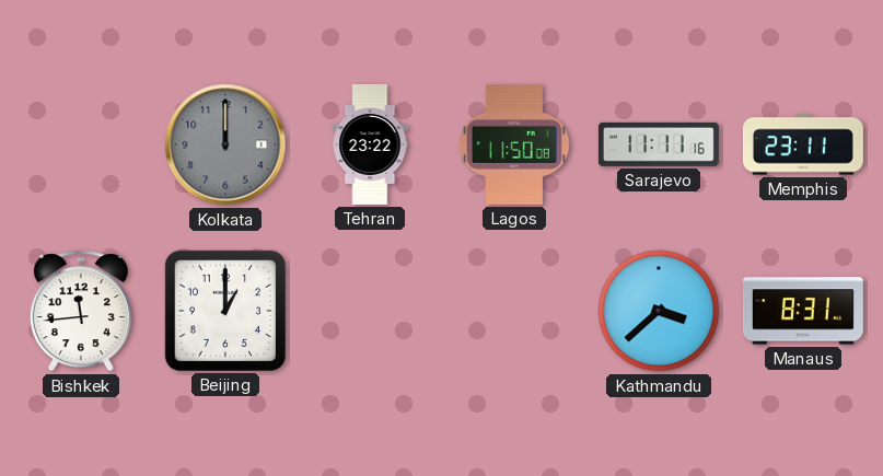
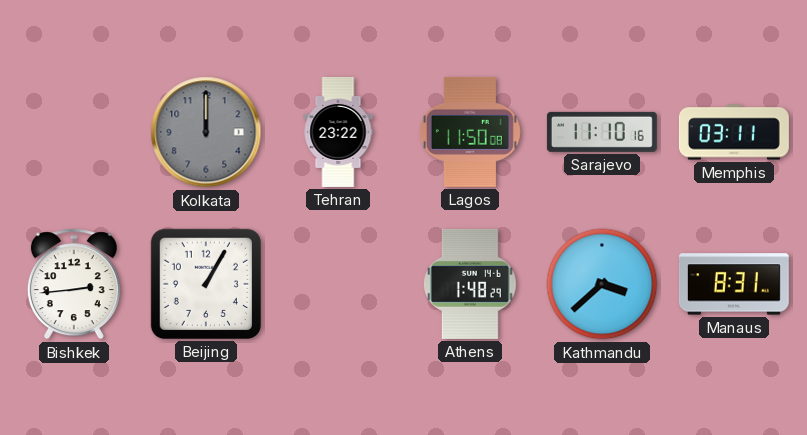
Sarajevo: 11:11 -> 11:10 (602, 132)
Memphis: 23:11 -> 03:11 (734, 132)
Bishkek: 11:44 -> 2:44 (74, 284)
Beijing: 1:00 -> 1:05 (206, 284)
Athens: none -> 1:48 (470, 284)
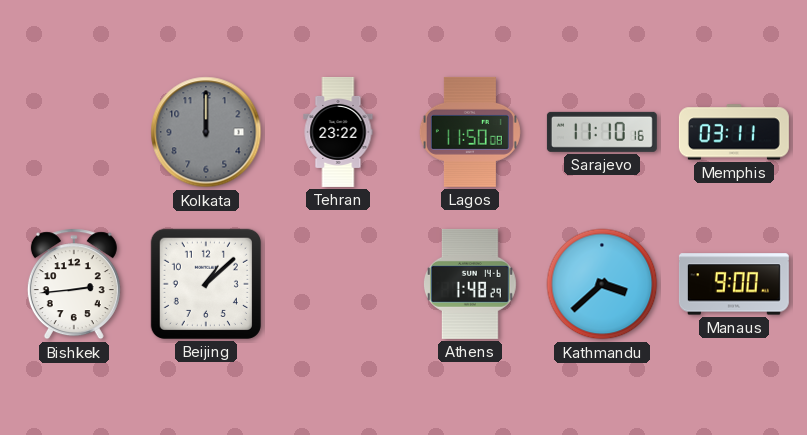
Beijing: 1:05 -> 1:08 (206, 284)
Manaus: 8:31 -> 9:00 (734, 284)
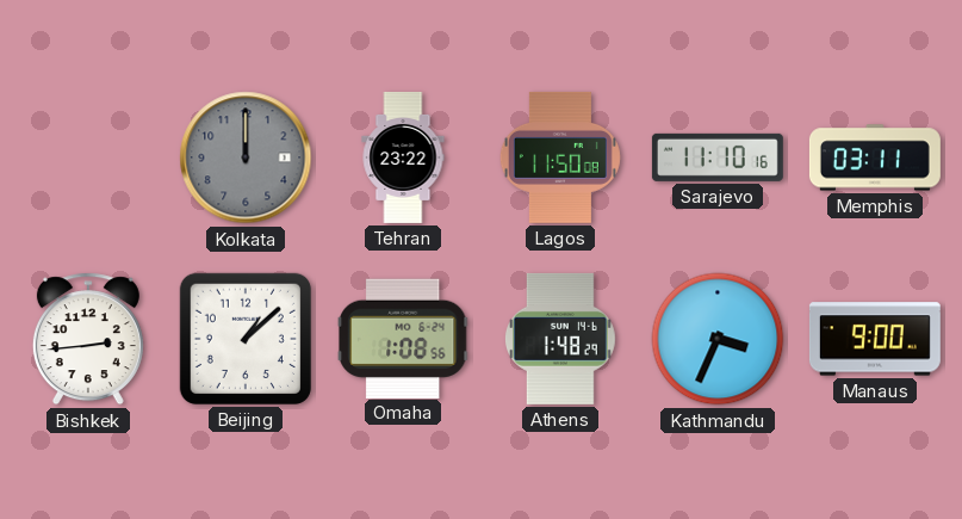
Omaha: none -> 1:08 (403, 338)
Kathmandu: 3:38 -> 3:34 (718, 339)
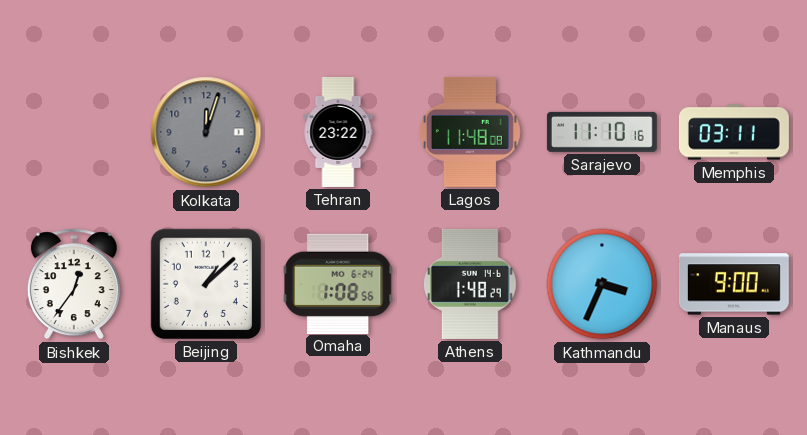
Kolkata: 12:00 -> 12:03 (206, 132)
Lagos: 11:50 -> 11:48 (470, 132)
Bishkek: 2:44 -> 12:36 (74, 284)
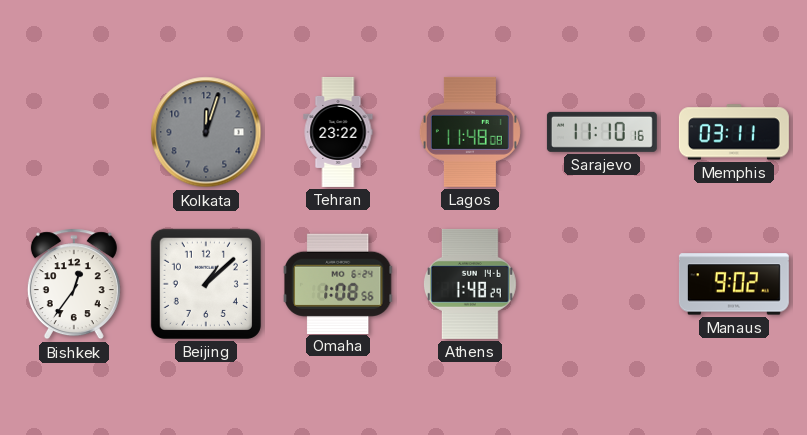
Kathmandu: 3:34 -> none (602, 284)
Manaus: 9:00 -> 9:02 (734, 284)
